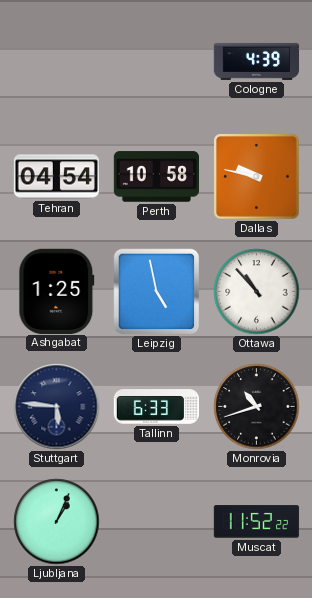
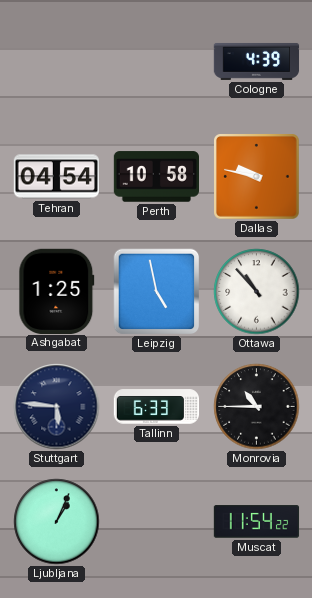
Monrovia: 10:42 -> 10:45 (257, 407)
Muscat: 11:52 -> 11:54 (257, 522)
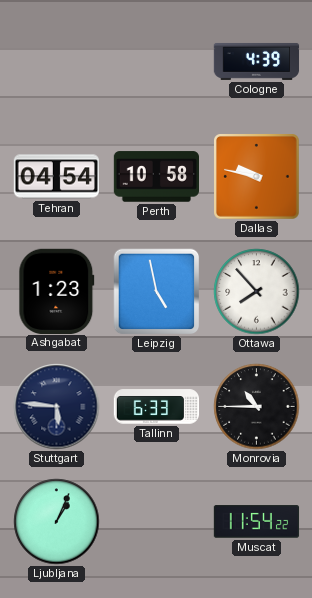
Ashgabat: 1:25 -> 1:23 (57, 291)
Ottawa: 10:53 -> 7:53 (257, 292)
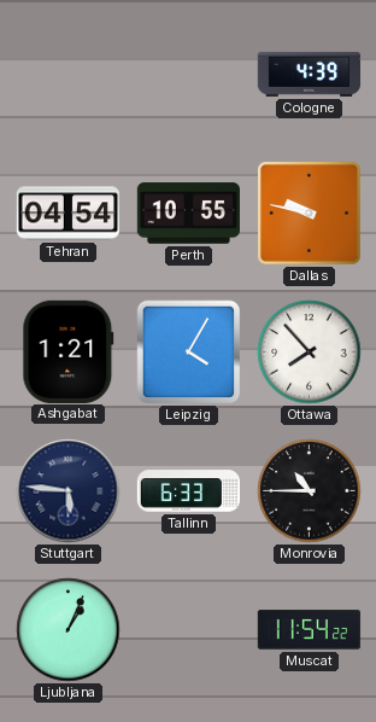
Perth: 10:58 -> 10:55 (188, 214)
Ashgabat: 1:23 -> 1:21 (69, 351)
Leipzig: 4:58 -> 4:05 (189, 353)
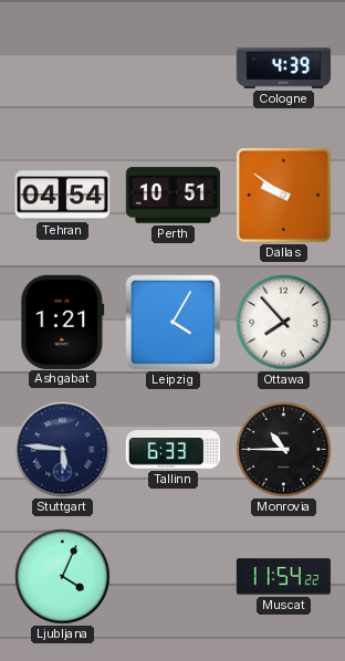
Perth: 10:55 -> 10:51 (172, 196)
Dallas: 9:47 -> 9:51 (284, 196)
Ljubljana: 1:04 -> 4:04 (63, 577)
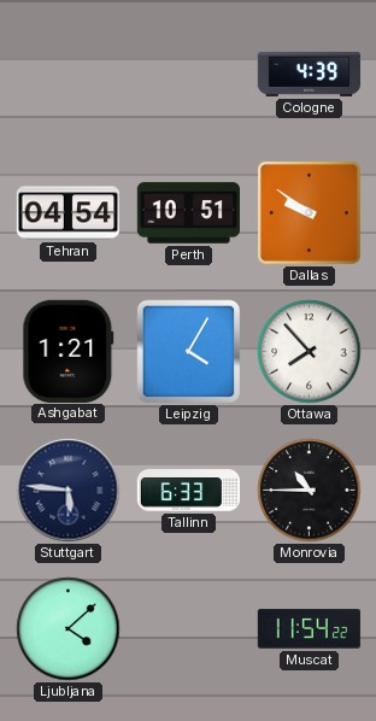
Ljubljana: 4:04 -> 4:08 (69, 629)
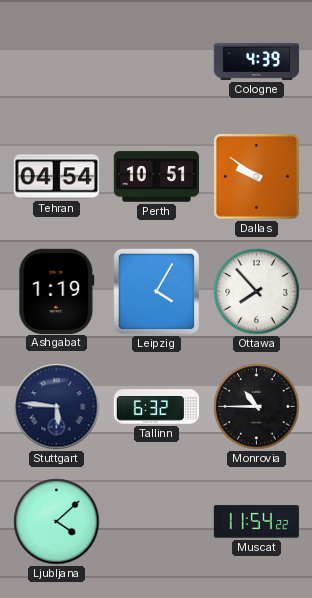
Ashgabat: 1:21 -> 1:19 (57, 291)
Tallinn: 6:33 -> 6:32 (157, 407)
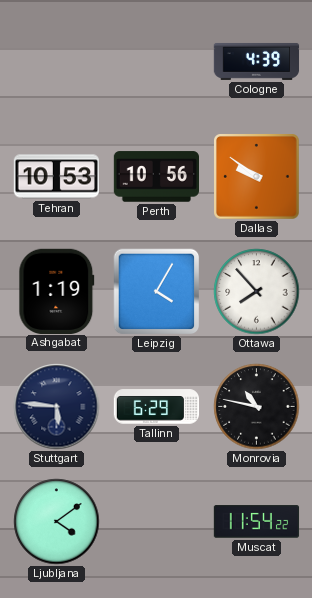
Tehran: 04:54 -> 10:53 (56, 177)
Perth: 10:51 -> 10:56 (156, 177)
Tallinn: 6:32 -> 6:29 (157, 407)
Monrovia: 10:45 -> 10:47 (257, 407)
Ljubljana: 4:08 -> 4:09 (57, 522)
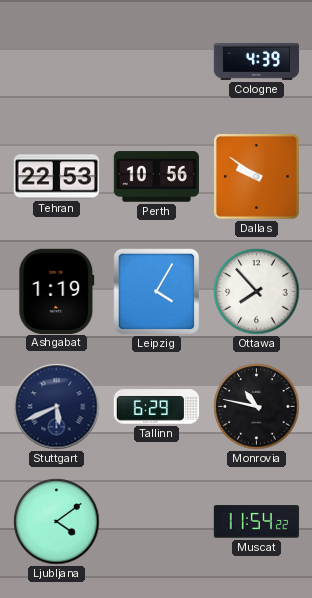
Tehran: 10:53 -> 22:53 (56, 177)
Stuttgart: 5:46 -> 5:41 (57, 407)
